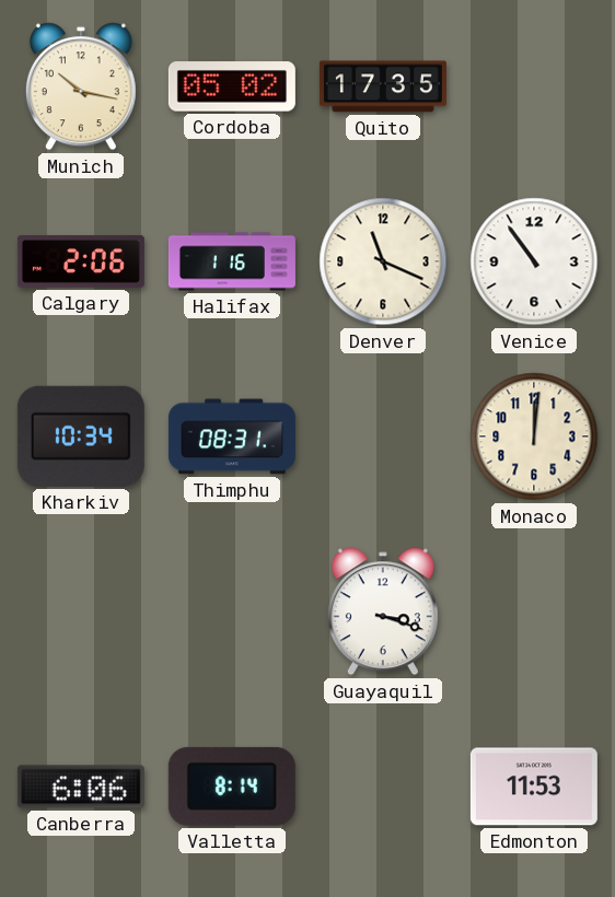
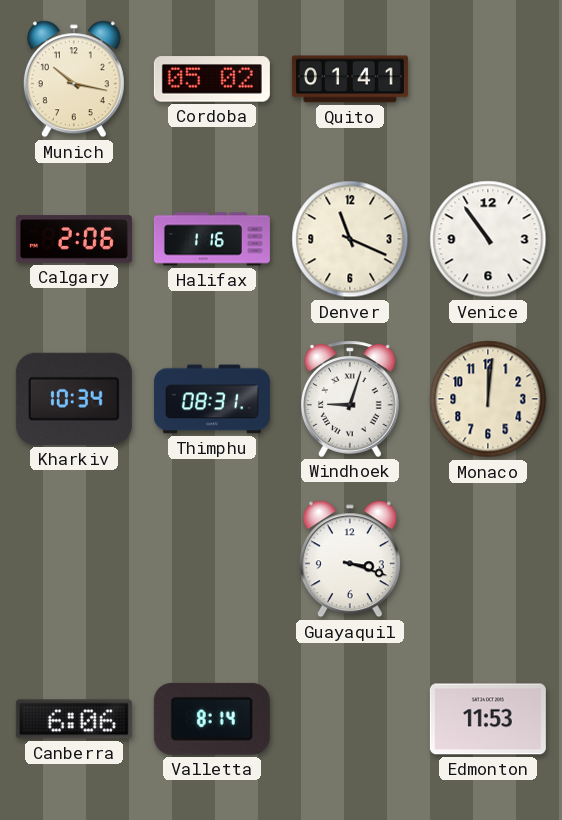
Quito: 17:35 -> 01:41 (350, 79)
Windhoek: none -> 9:03 (350, 399)
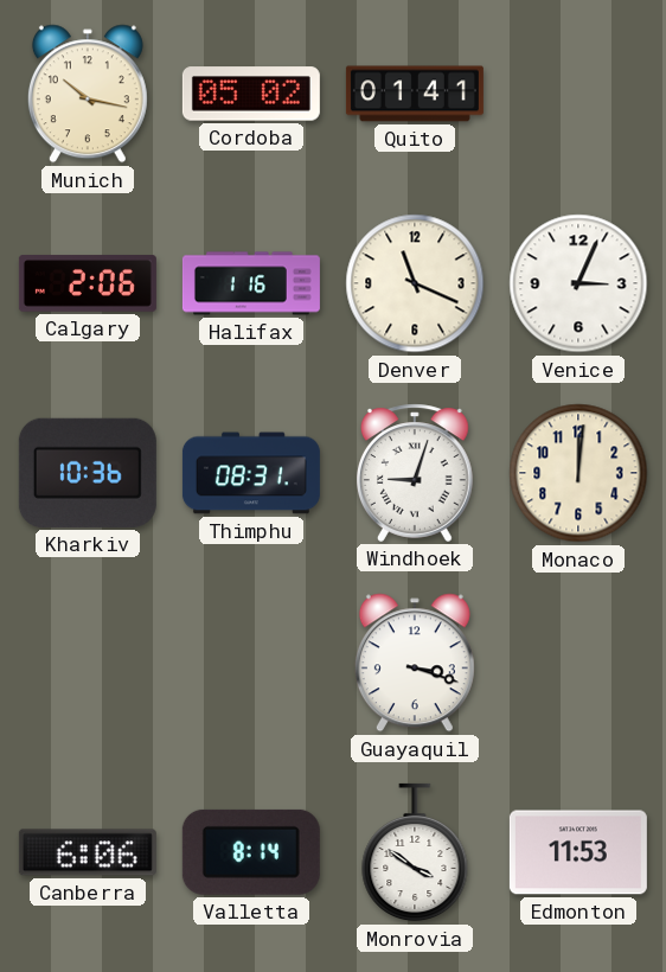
Venice: 10:54 -> 3:04 (578, 283)
Kharkiv: 10:34 -> 10:36 (88, 473)
Monrovia: none -> 3:51 (415, 852)
